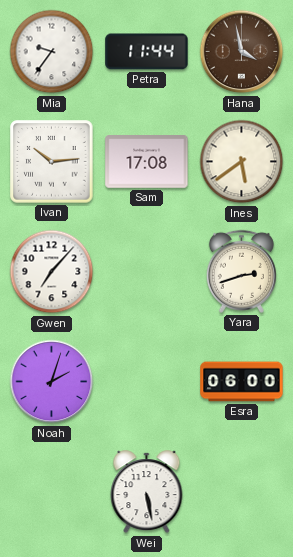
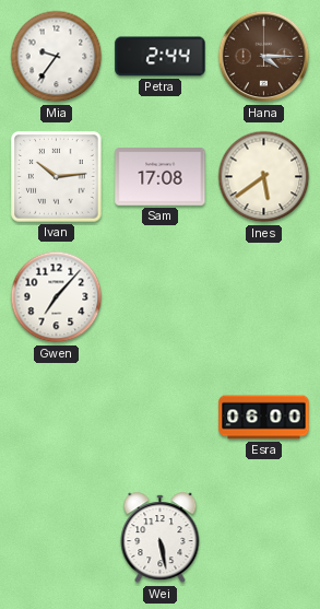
Petra: 11:44 -> 2:44 (161, 57)
Hana: 3:58 -> 4:15 (264, 57)
Yara: 2:42 -> none (241, 271)
Noah: 2:03 -> none (52, 382)
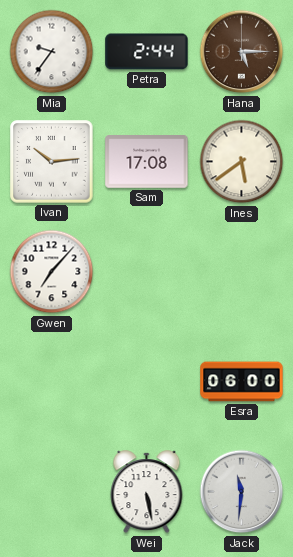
Hana: 4:15 -> 5:15 (242, 52)
Jack: none -> 11:31 (242, 492)
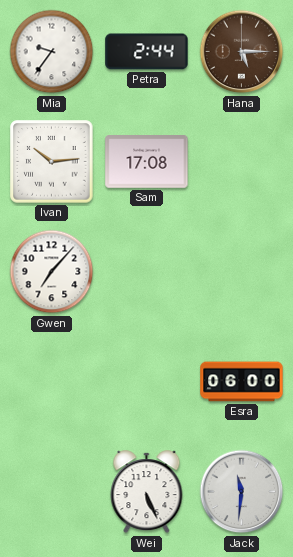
Ines: 5:39 -> none (242, 162)
Wei: 5:28 -> 5:26 (147, 492)
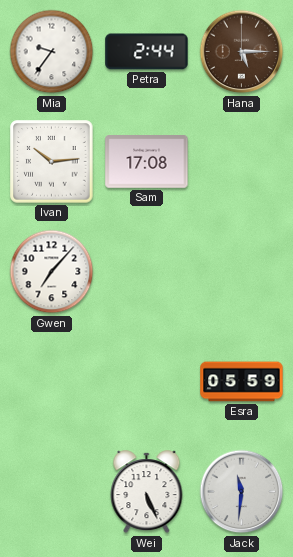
Esra: 06:00 -> 05:59 (242, 382)
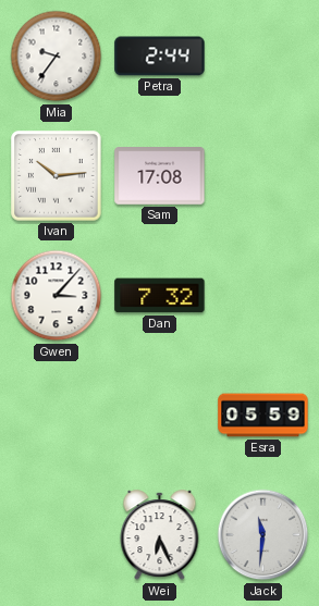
Hana: 5:15 -> none (242, 52)
Gwen: 7:07 -> 3:07 (57, 296)
Dan: none -> 7:32 (160, 296)
Wei: 5:26 -> 6:26 (160, 535)
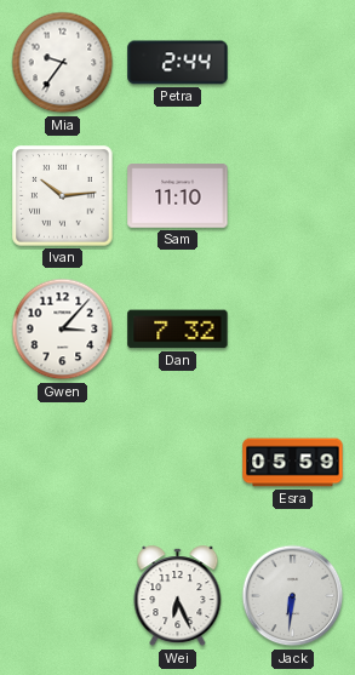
Sam: 17:08 -> 11:10 (178, 196)
Jack: 11:31 -> 6:31 (293, 596)
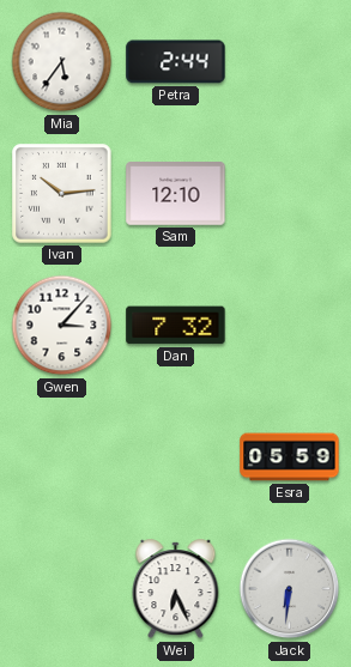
Mia: 9:36 -> 5:36 (62, 62)
Sam: 11:10 -> 12:10 (176, 194)
